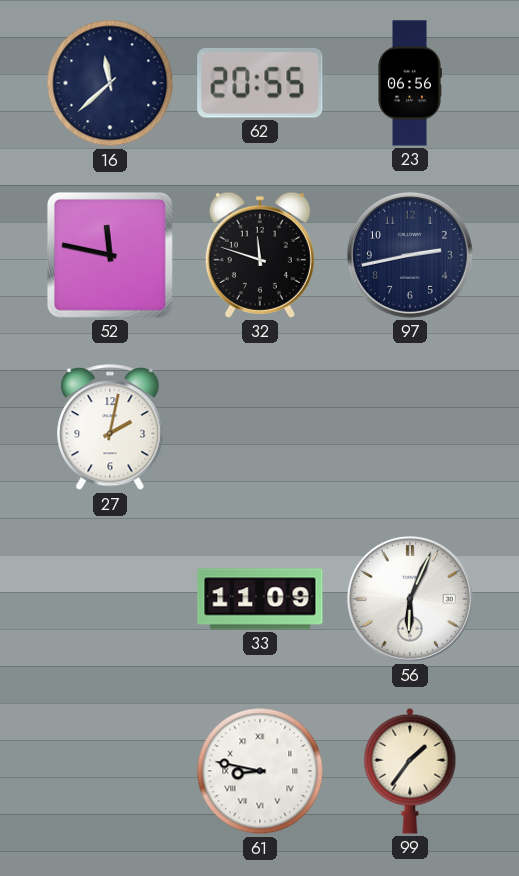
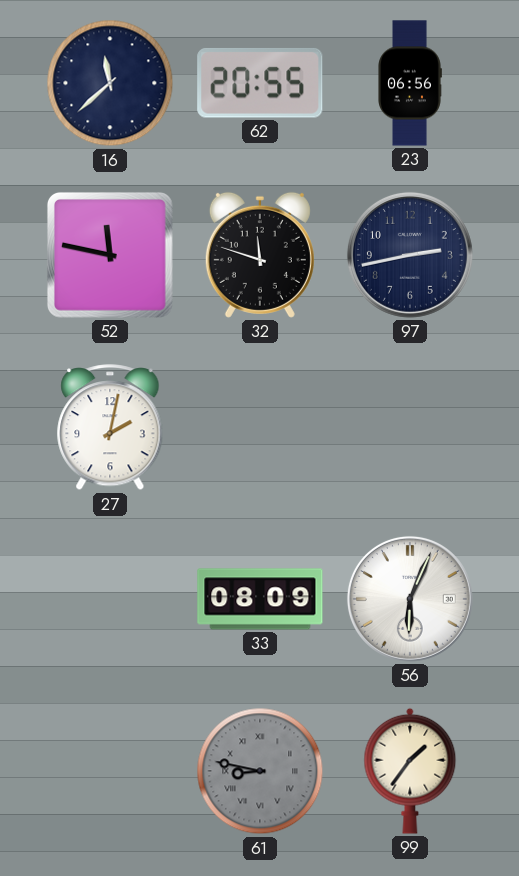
33: 11:09 -> 08:09 (260, 599)
61 dial: white -> grey (260, 771)
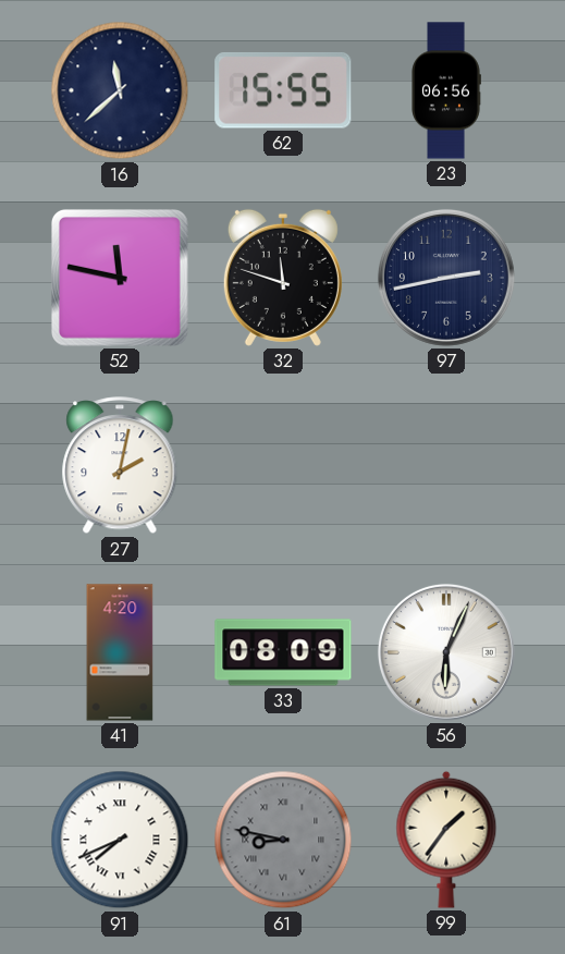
62: 20:55 -> 15:55 (283, 90)
41: none -> 4:20 (120, 652)
91: none -> 7:41 (120, 840)
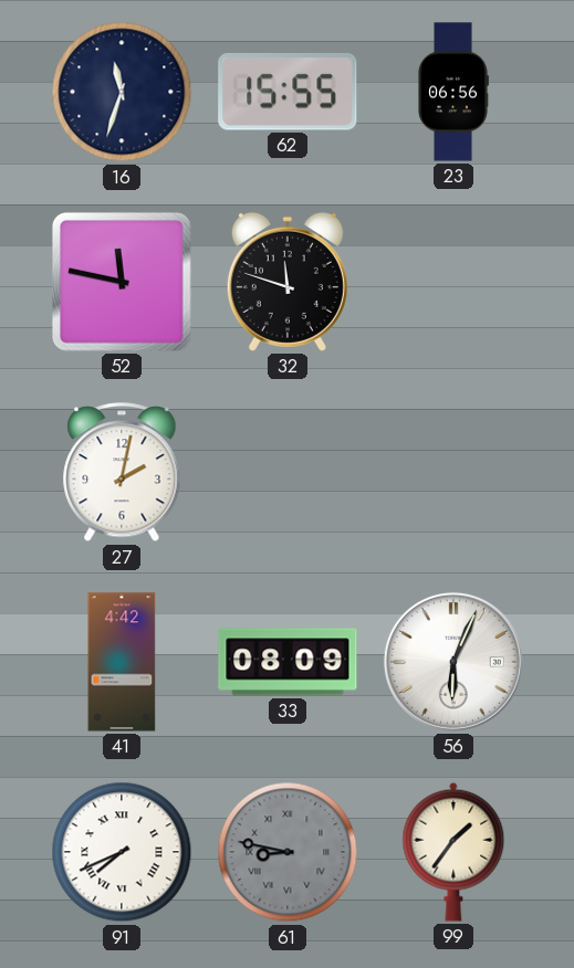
16: 11:38 -> 11:33 (122, 92)
97: 2:43 -> none (446, 278)
41: 4:20 -> 4:42 (122, 662)
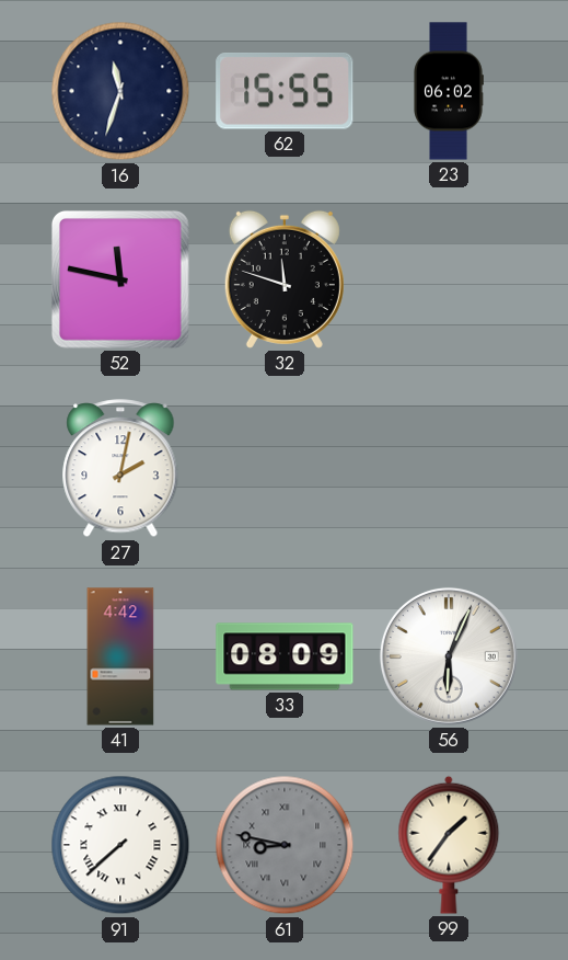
23: 06:56 -> 06:02 (449, 91)
91: 7:41 -> 7:38 (120, 845)
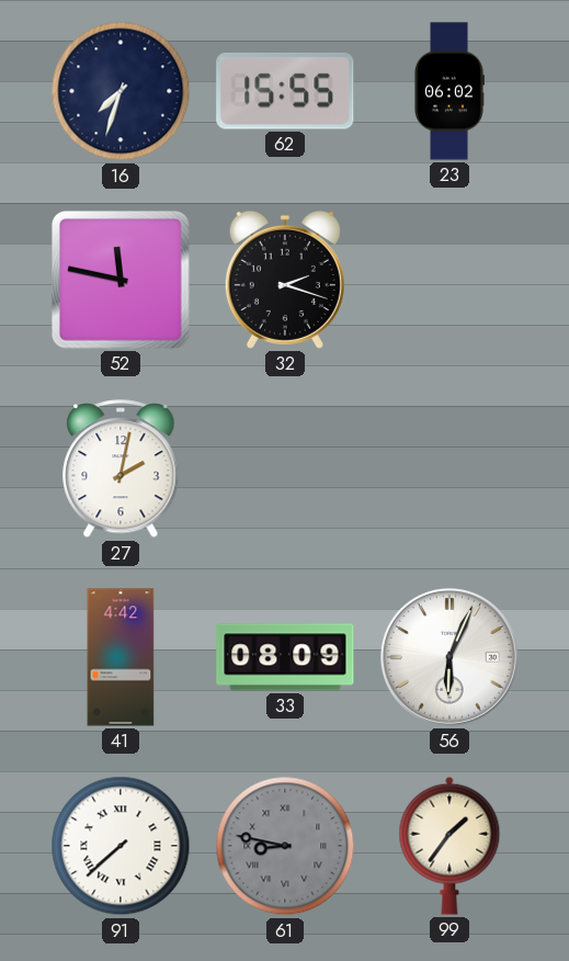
16: 11:33 -> 7:33 (121, 91)
32: 11:48 -> 2:18 (285, 280)
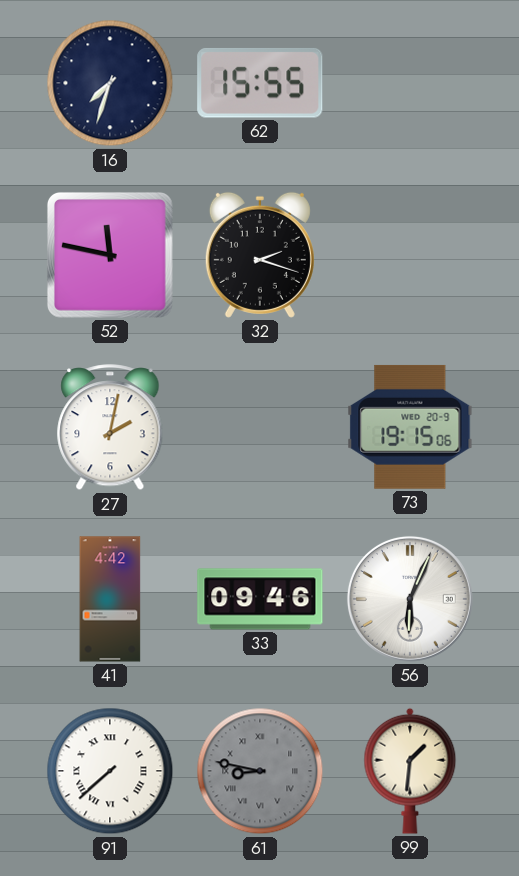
23: 06:02 -> none (449, 91)
73: none -> 19:15 (410, 427)
33: 08:09 -> 09:46 (260, 599)
99: 1:36 -> 1:31 (410, 771)
